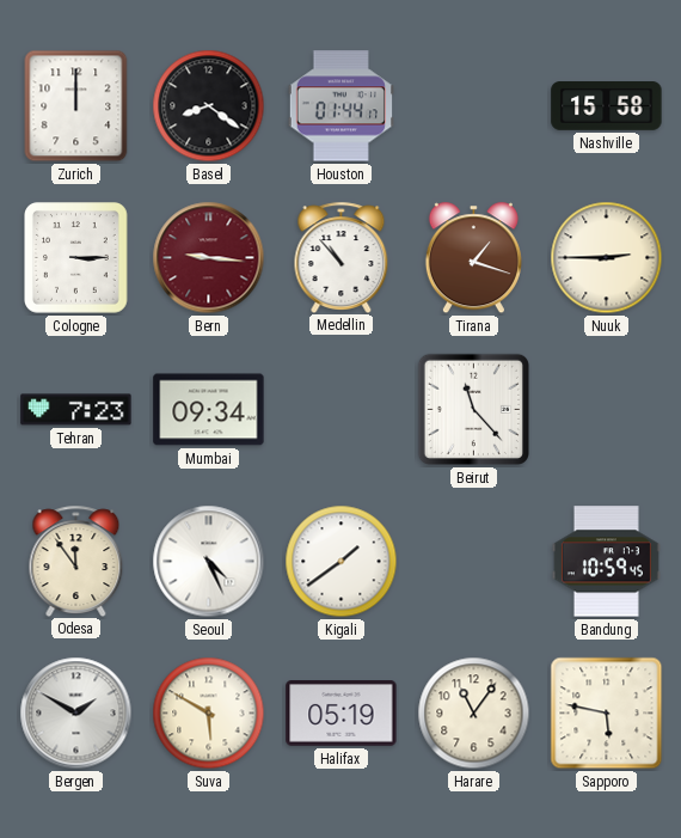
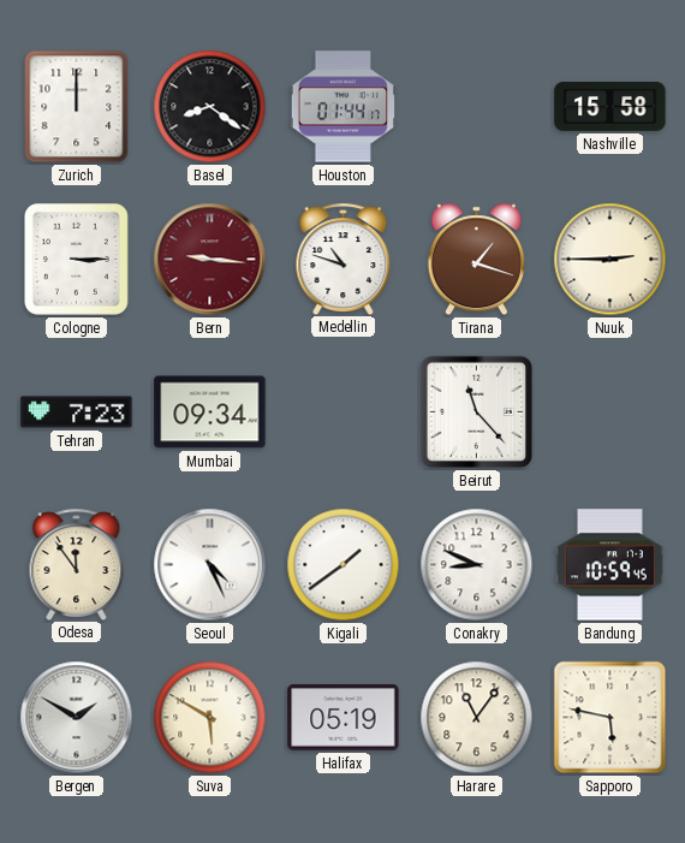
Medellin: 10:53 -> 10:48 (344, 259)
Conakry: none -> 8:49 (477, 565)
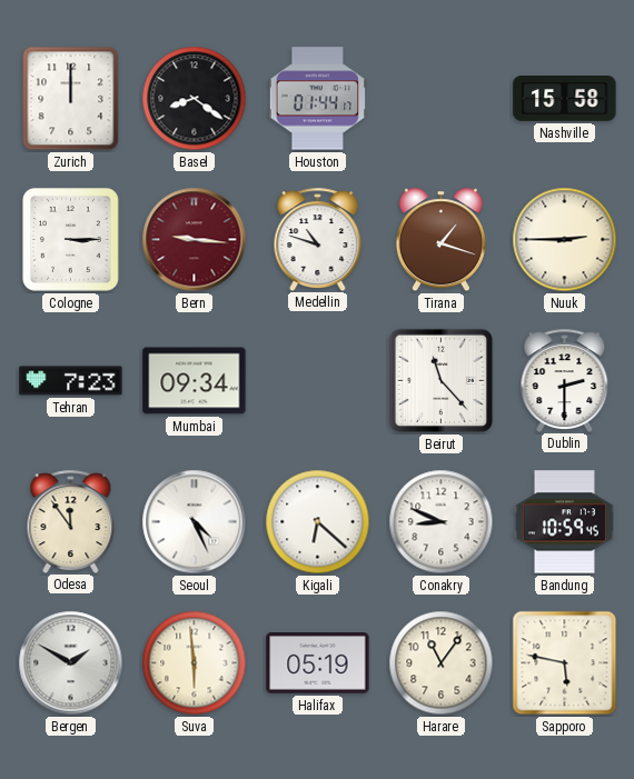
Dublin: none -> 2:30 (565, 380)
Kigali: 1:39 -> 6:22 (318, 522)
Suva: 5:50 -> 5:59 (195, 663)
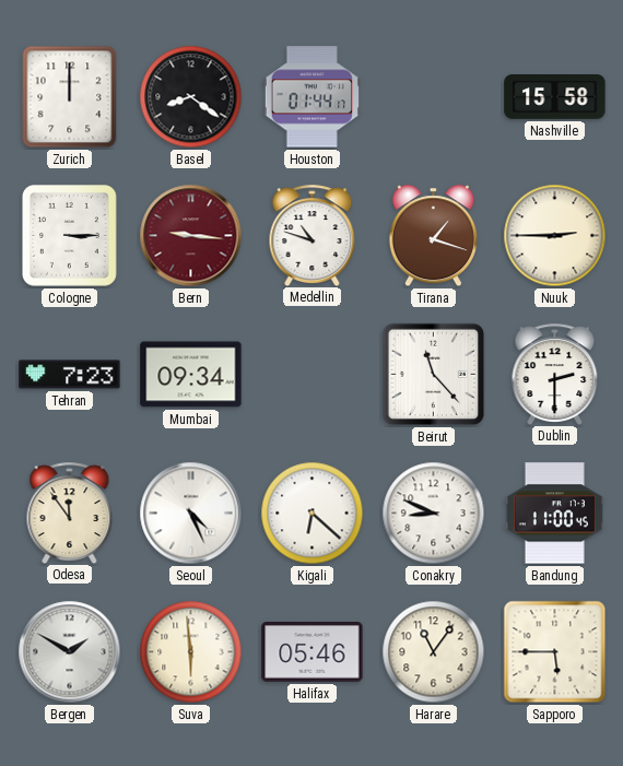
Bandung: 10:59 -> 11:00 (554, 514)
Halifax: 05:19 -> 05:46 (313, 652)
Sapporo: 5:47 -> 5:45 (555, 652)
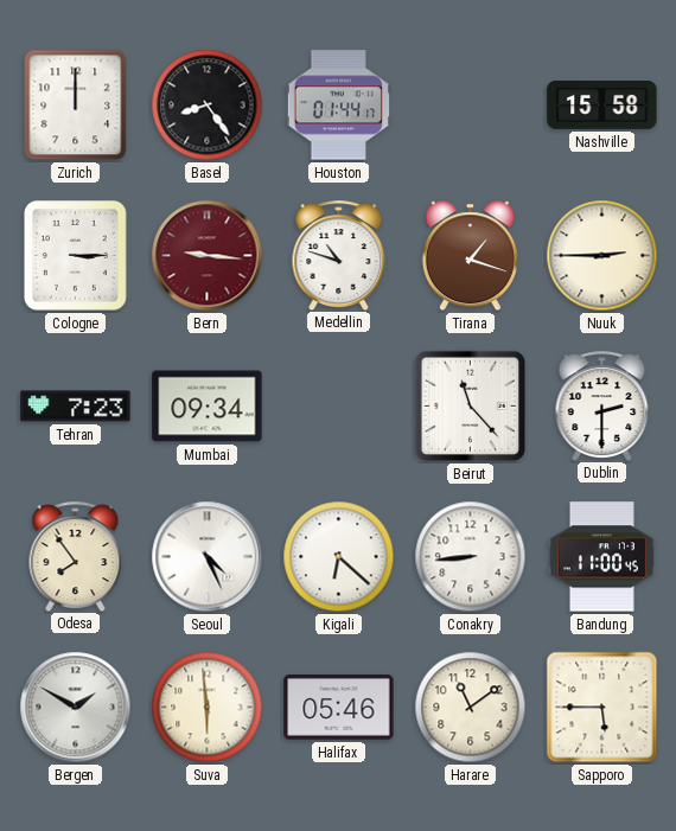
Basel: 8:21 -> 8:24 (208, 106)
Odesa: 11:54 -> 7:54 (76, 556)
Conakry: 8:49 -> 8:44 (471, 557)
Harare: 11:06 -> 11:09 (471, 708)
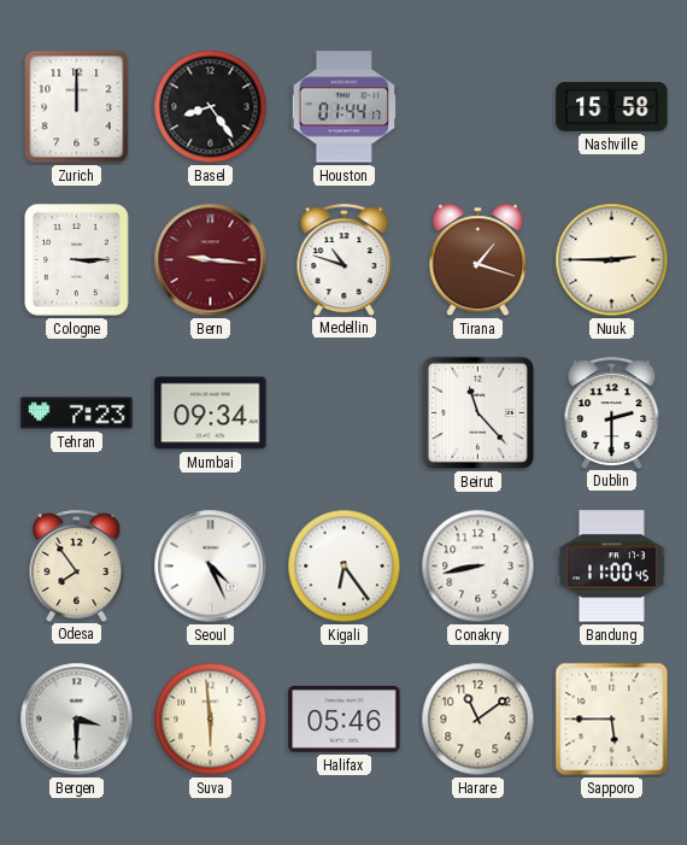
Kigali: 6:22 -> 6:24 (345, 567)
Conakry: 8:44 -> 8:43 (478, 567)
Bergen: 1:50 -> 3:30 (77, 720)
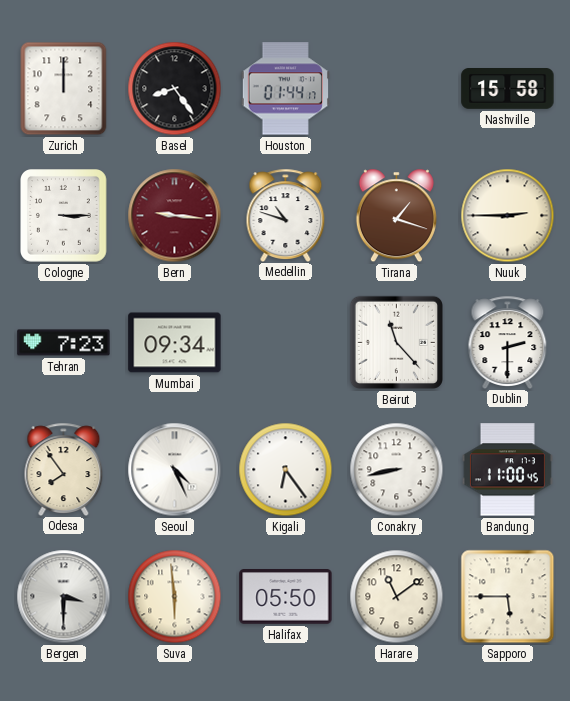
Halifax: 05:46 -> 05:50 (286, 597)
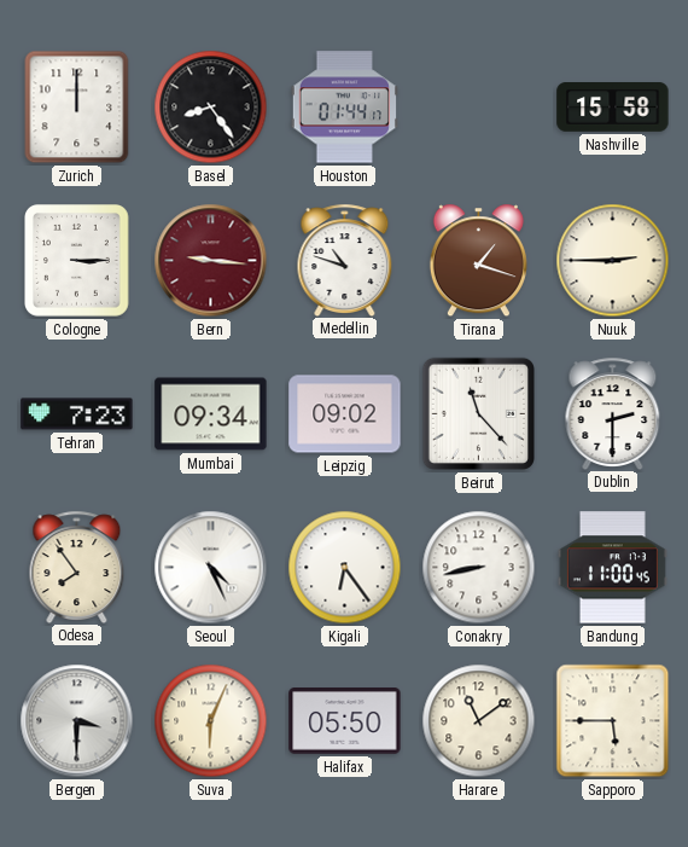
Leipzig: none -> 09:02 (345, 414)
Suva: 5:59 -> 6:04 (211, 721)
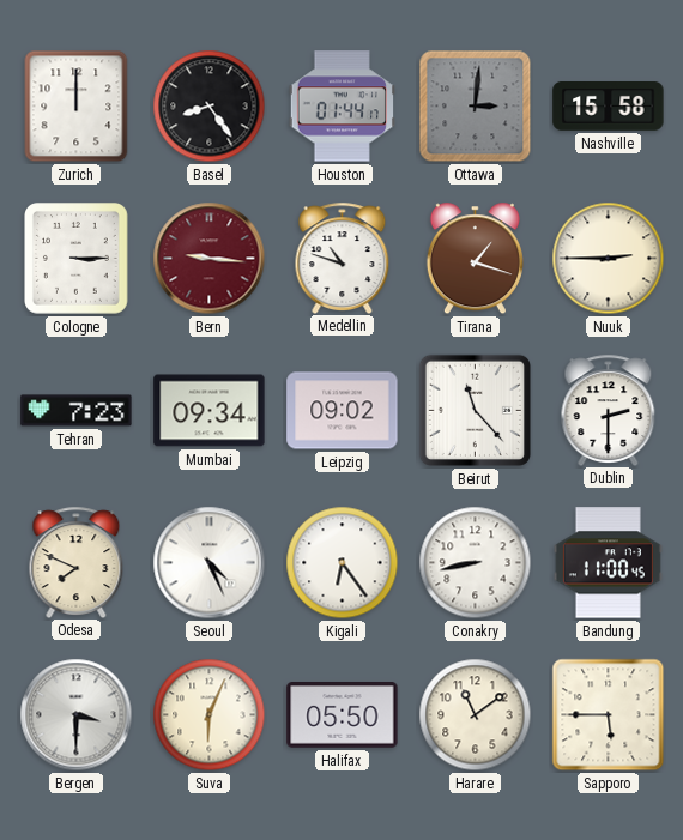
Ottawa: none -> 3:01 (476, 107)
Odesa: 7:54 -> 7:49 (77, 562)
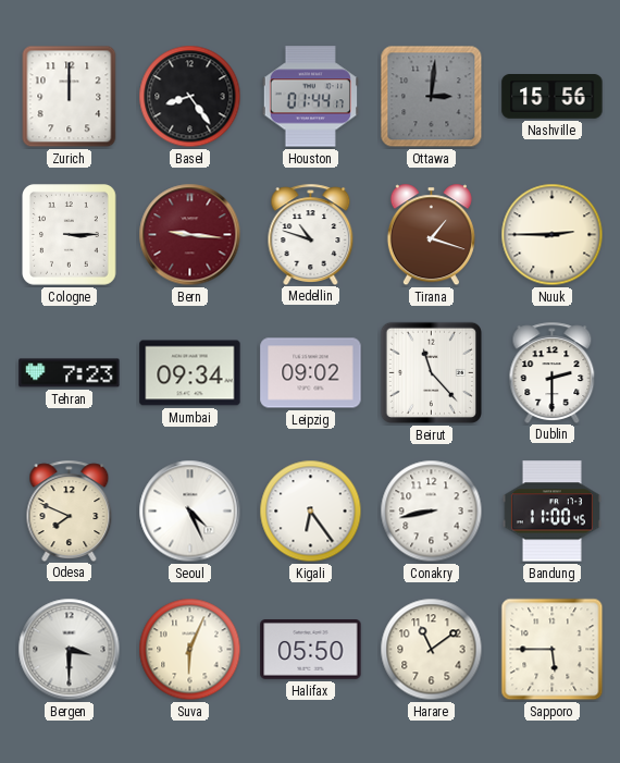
Nashville: 15:58 -> 15:56 (553, 97)
